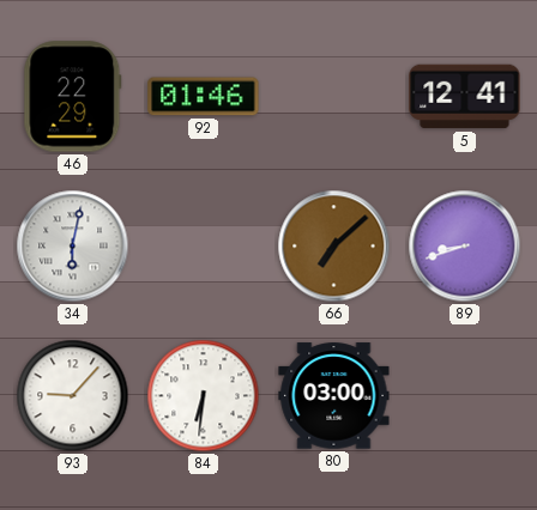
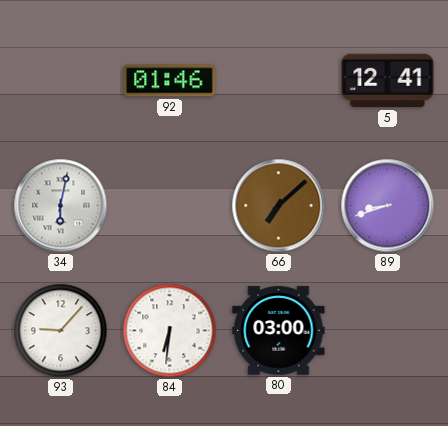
46: 22:29 -> none (73, 97)
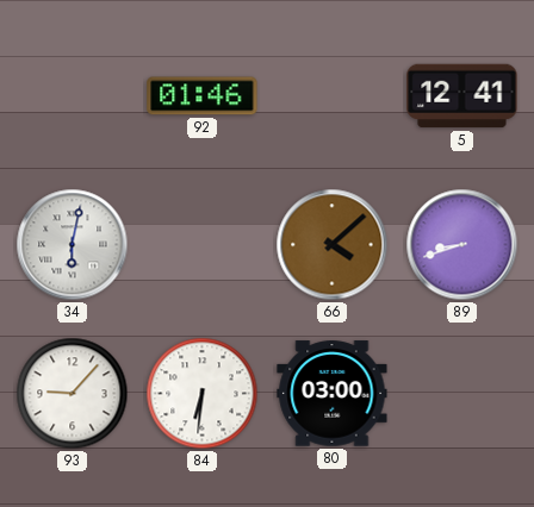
66: 7:08 -> 4:08 (333, 245)
